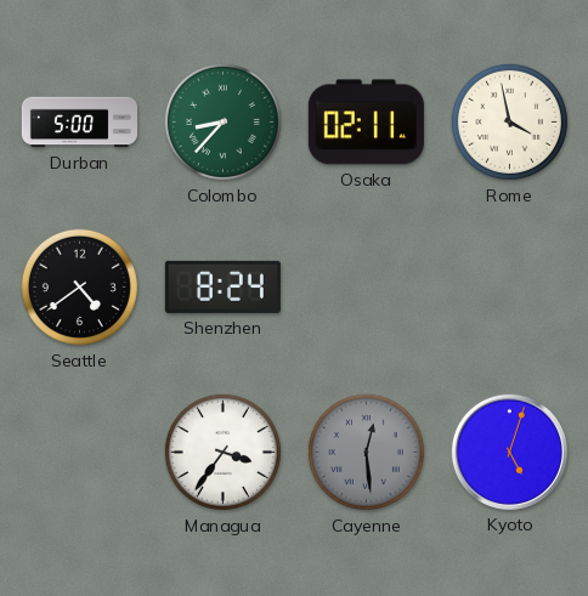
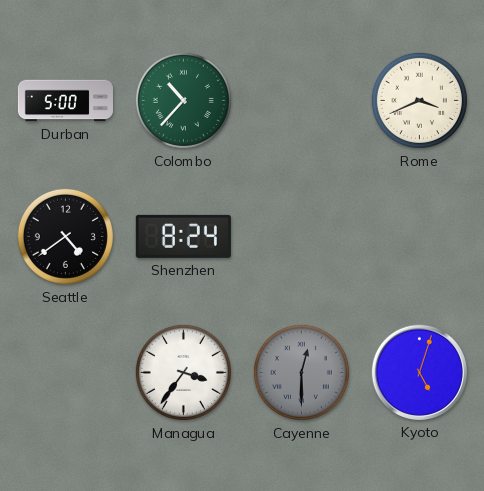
Colombo: 8:37 -> 10:37 (183, 100)
Osaka: 02:11 -> none (366, 123)
Rome: 3:58 -> 3:41 (419, 100)
Cayenne: 12:29 -> 12:30 (301, 372)
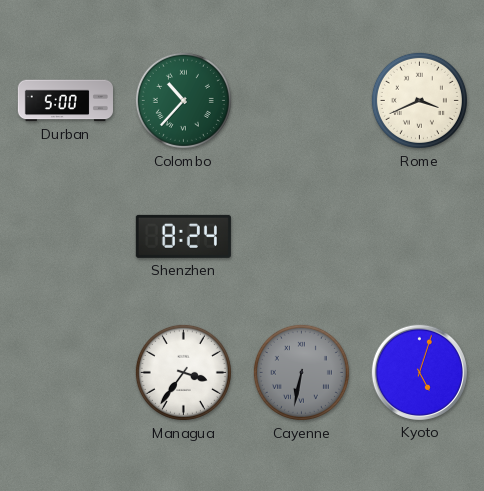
Seattle: 4:39 -> none (65, 236)
Cayenne: 12:30 -> 6:32 (301, 372)
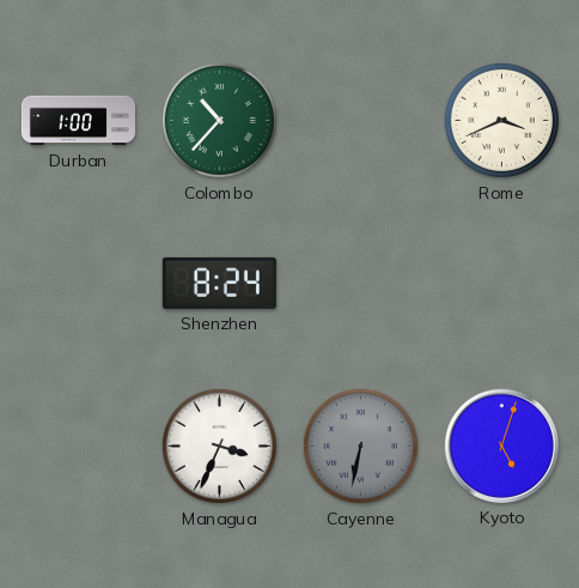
Durban: 5:00 -> 1:00 (78, 121)
Managua: 3:36 -> 3:34 (219, 445)
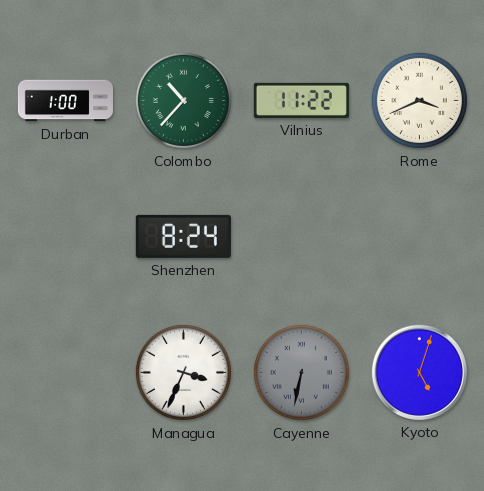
Vilnius: none -> 11:22 (301, 100)
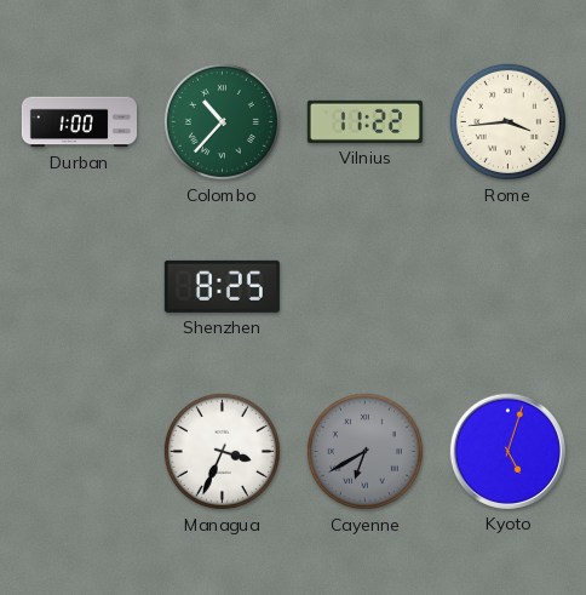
Rome: 3:41 -> 3:44 (507, 121)
Shenzhen: 8:24 -> 8:25 (222, 286)
Cayenne: 6:32 -> 6:40 (364, 451)
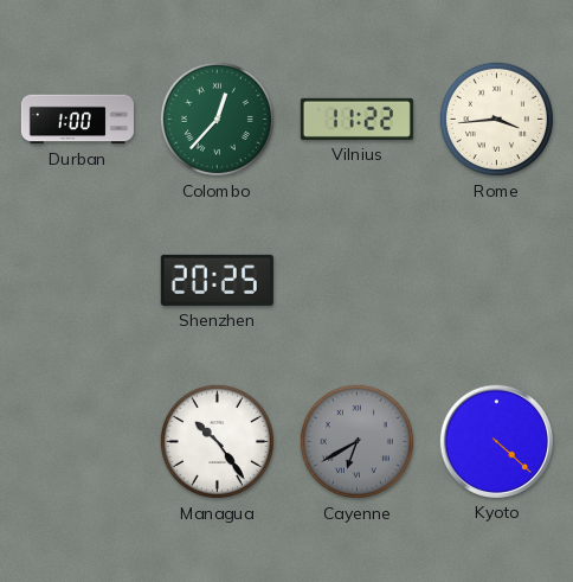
Colombo: 10:37 -> 12:37 (217, 119)
Shenzhen: 8:25 -> 20:25 (217, 280)
Managua: 3:34 -> 10:24 (217, 441)
Kyoto: 5:03 -> 4:22 (496, 441)
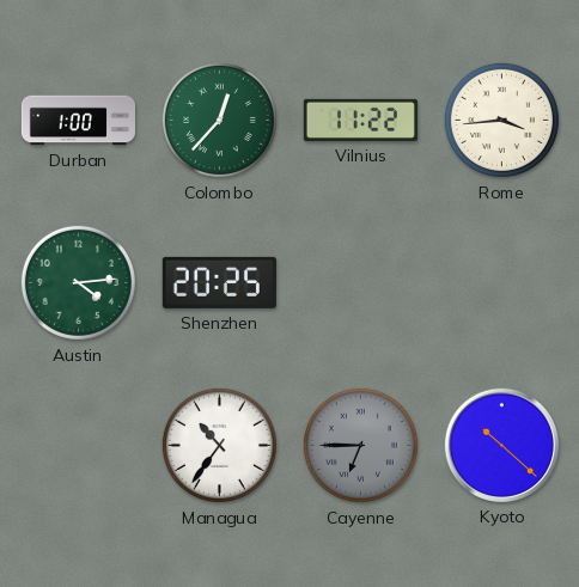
Austin: none -> 4:14 (78, 282)
Managua: 10:24 -> 10:36 (219, 445)
Cayenne: 6:40 -> 6:45 (360, 445)
Kyoto: 4:22 -> 10:22 (501, 445)
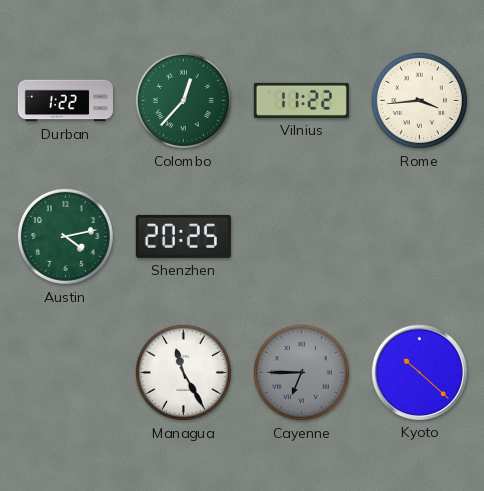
Durban: 1:00 -> 1:22 (65, 101)
Austin: 4:14 -> 4:13 (65, 236)
Managua: 10:36 -> 11:25 (183, 372)
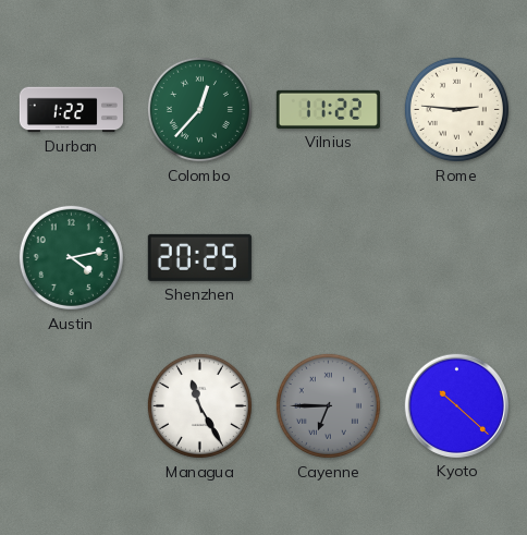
Rome: 3:44 -> 2:46 (456, 109)
